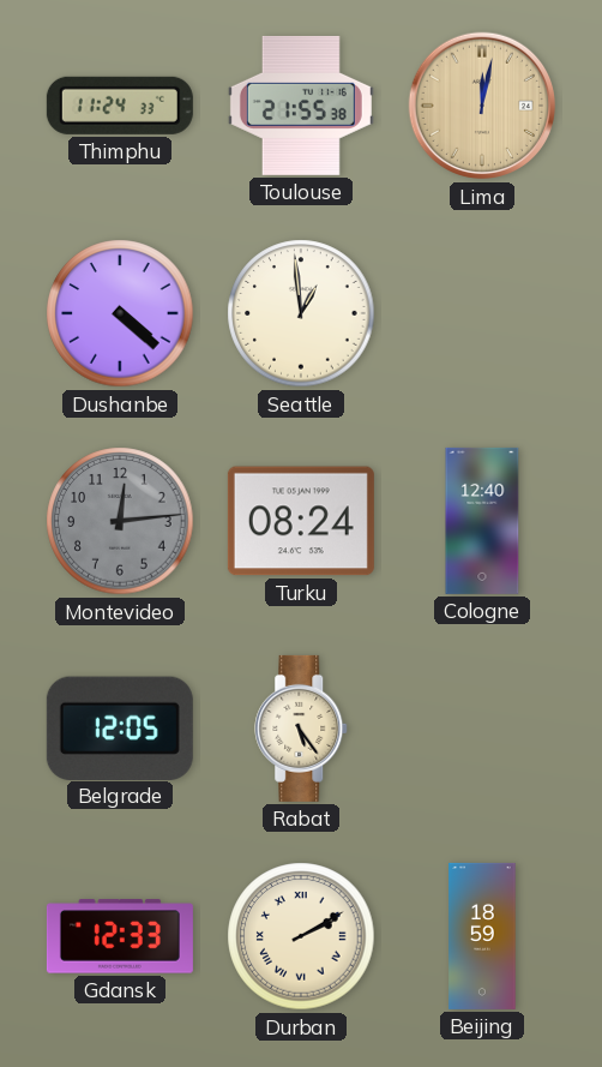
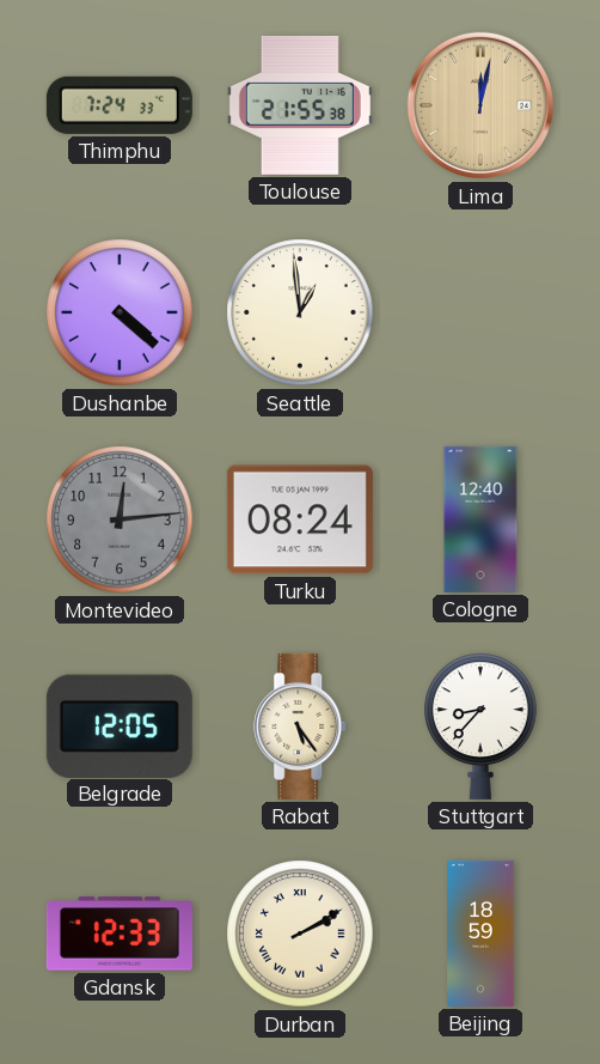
Thimphu: 11:24 -> 7:24 (120, 105)
Stuttgart: none -> 8:37 (480, 726)
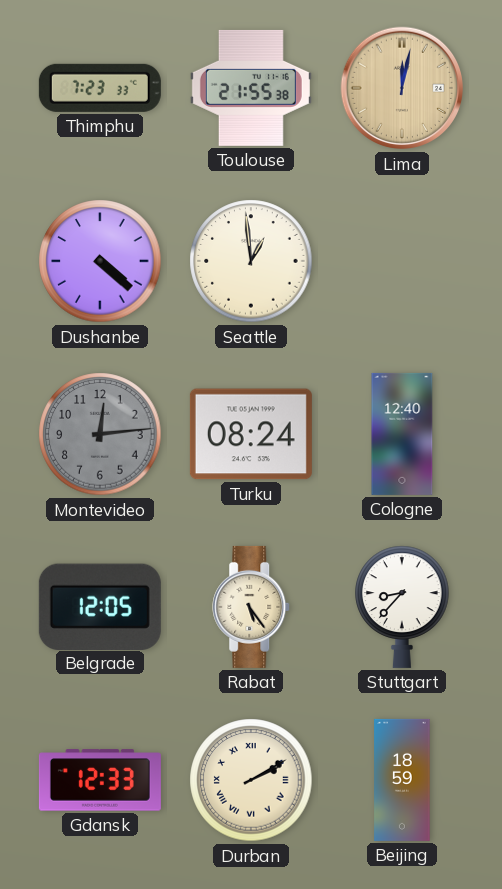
Thimphu: 7:24 -> 7:23 (100, 88)
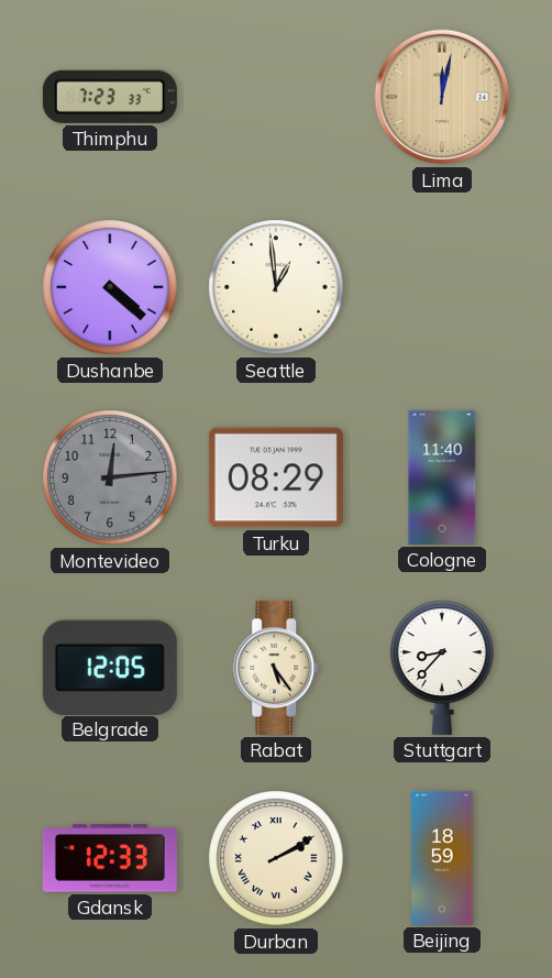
Toulouse: 21:55 -> none (251, 88)
Turku: 08:24 -> 08:29 (276, 477)
Cologne: 12:40 -> 11:40 (442, 477)
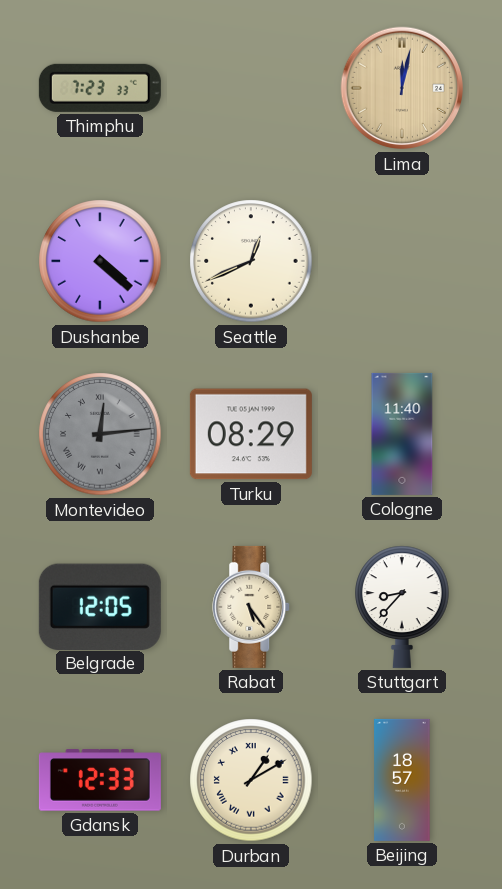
Seattle: 12:59 -> 12:41 (251, 261)
Montevideo numerals: Arabic -> Roman (100, 434)
Durban: 2:10 -> 1:10 (251, 780)
Beijing: 18:59 -> 18:57 (402, 780)
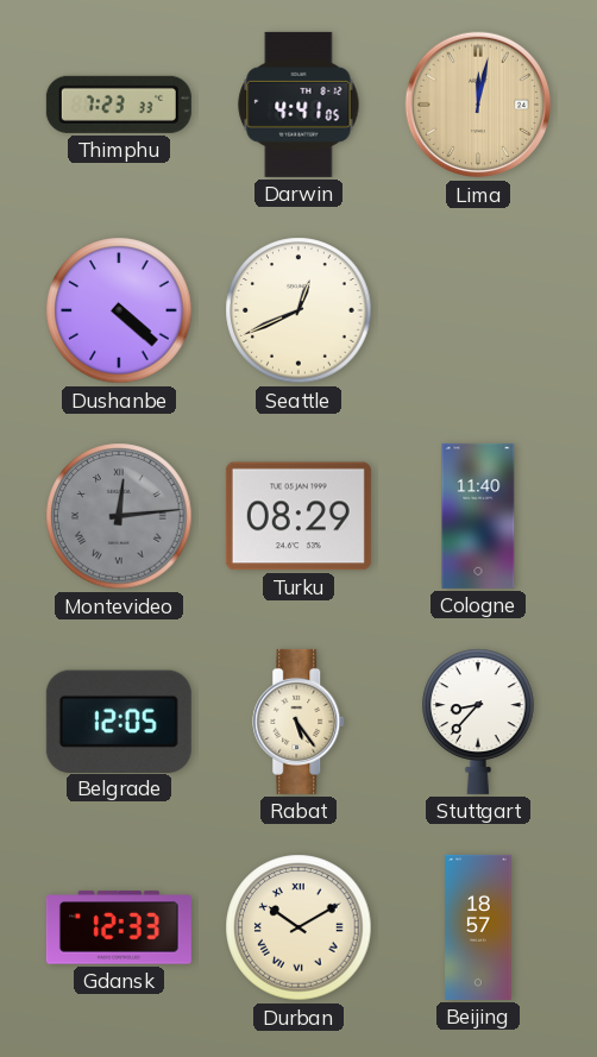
Darwin: none -> 4:41 (298, 105)
Durban: 1:10 -> 10:10 (298, 927)
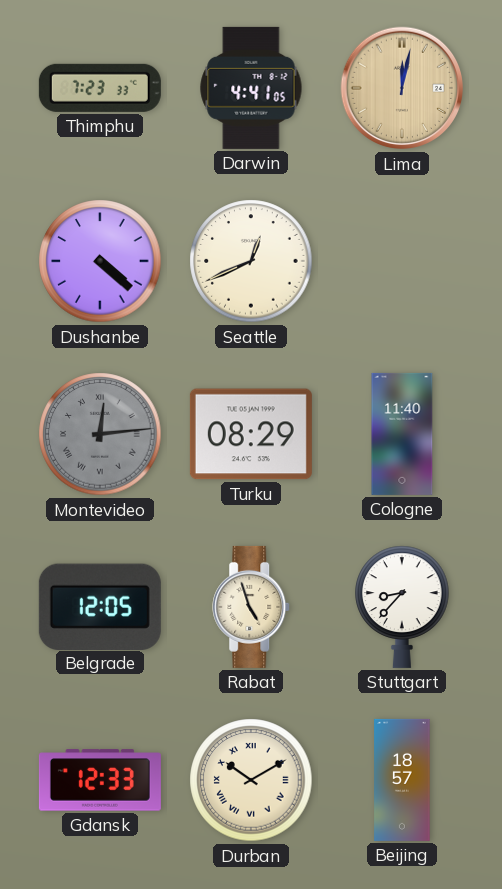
Rabat: 5:24 -> 4:57 (252, 607)
